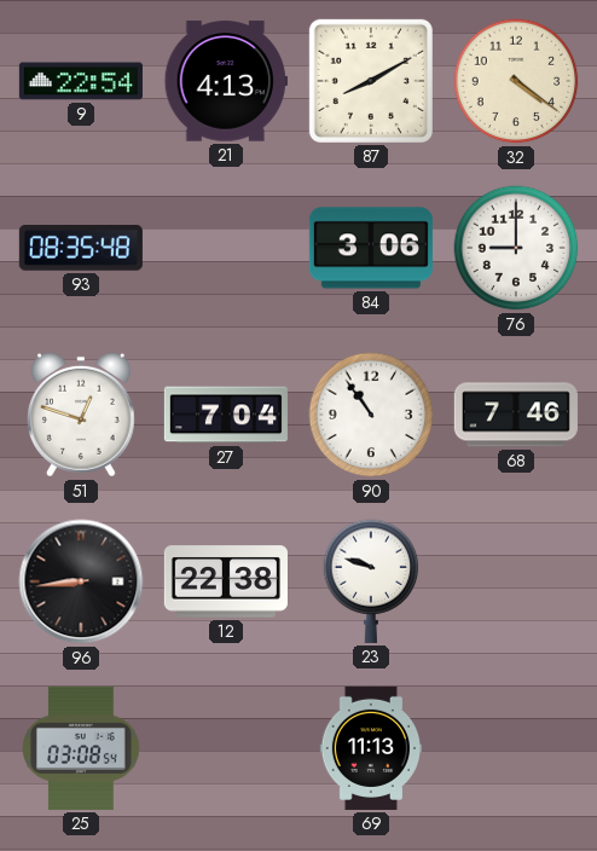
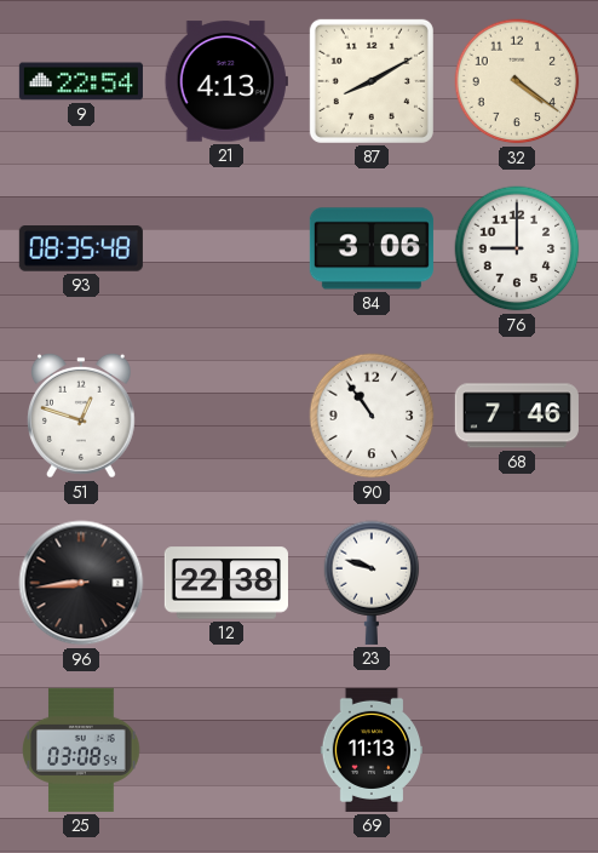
27: 7:04 -> none (226, 415)
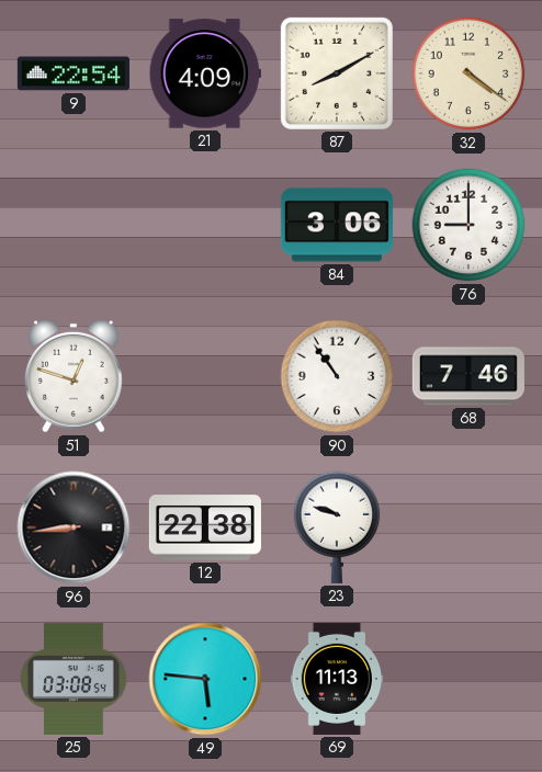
21: 4:13 -> 4:09 (205, 73)
93: 08:35 -> none (81, 250)
49: none -> 5:46 (205, 679)
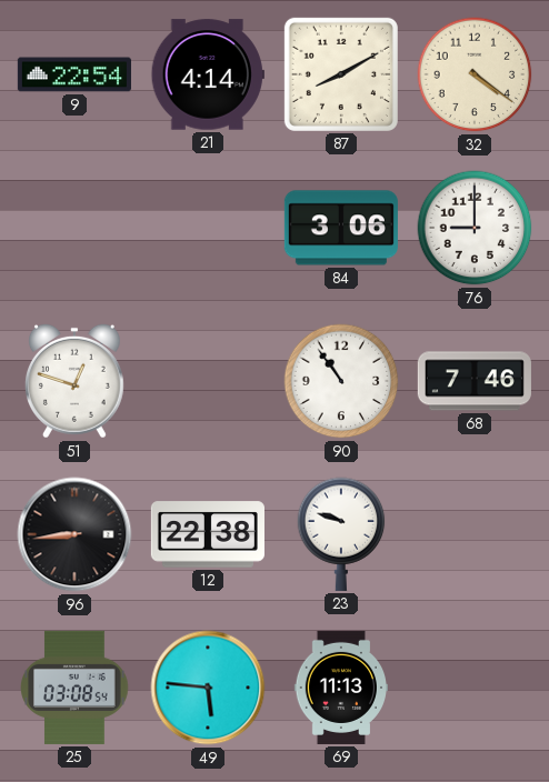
21: 4:09 -> 4:14 (208, 74)
